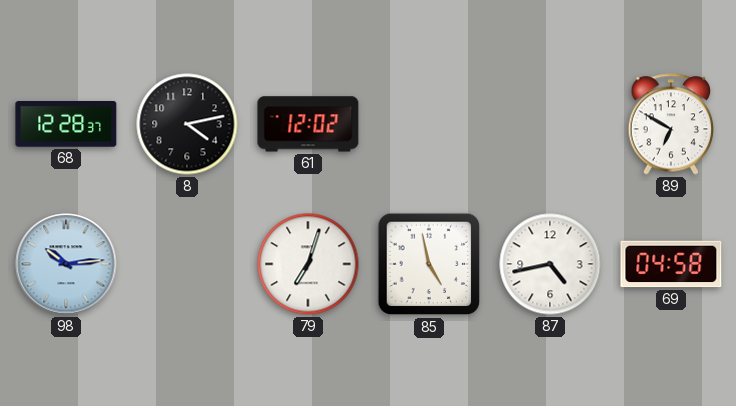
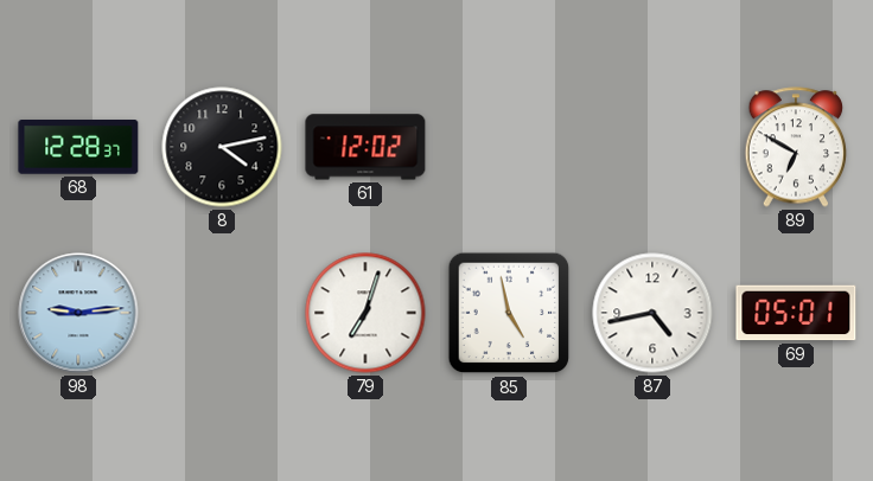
98: 10:14 -> 9:14 (78, 313)
69: 04:58 -> 05:01 (796, 313)
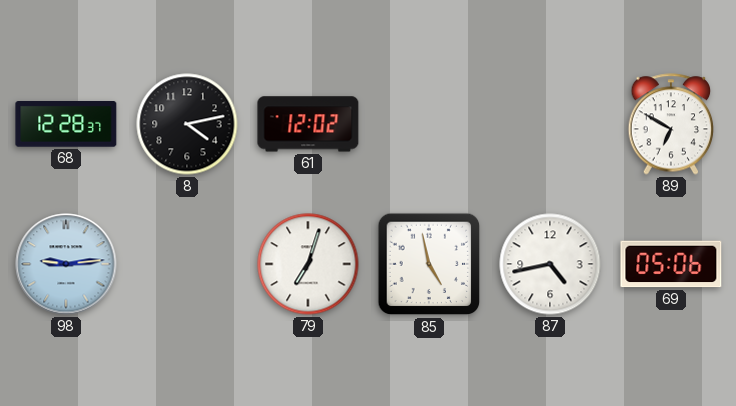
69: 05:01 -> 05:06 (671, 264)
